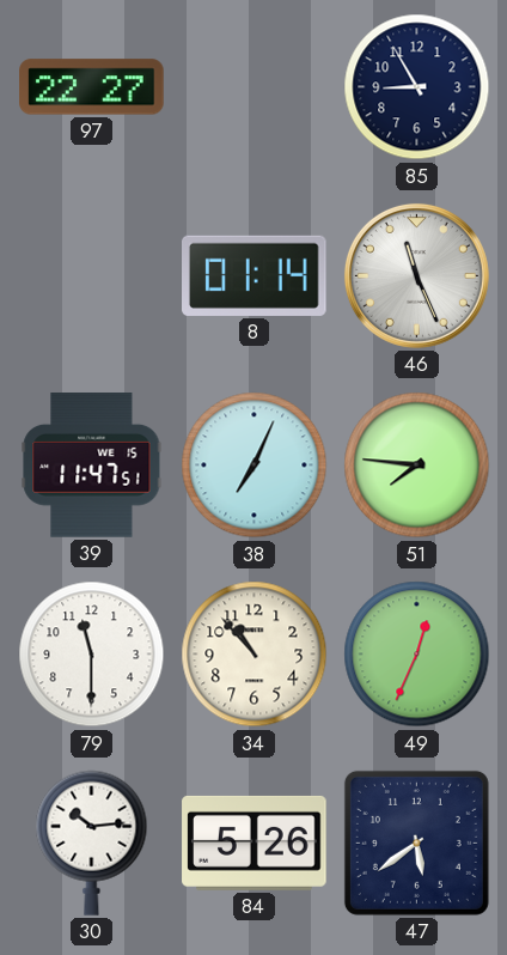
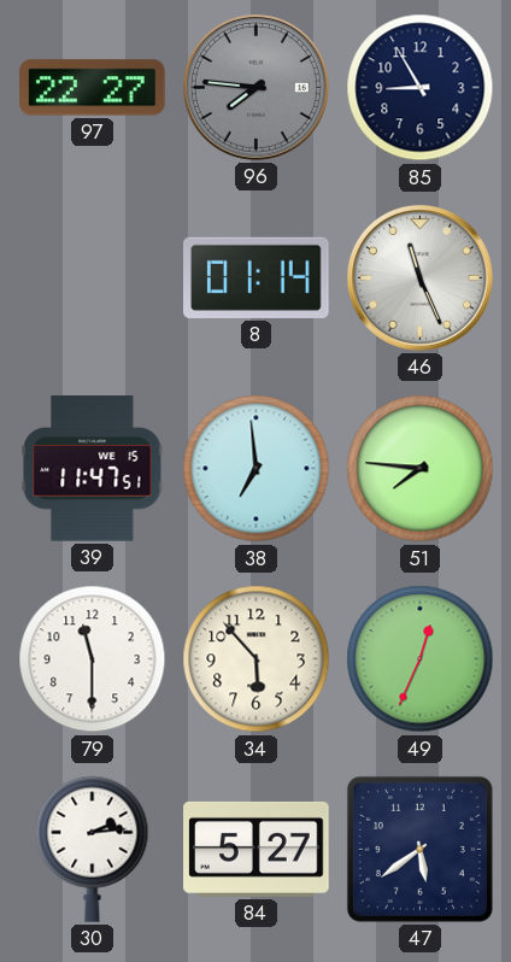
96: none -> 7:46 (255, 87)
38: 7:04 -> 6:59 (257, 469)
34: 10:53 -> 5:53 (257, 659)
30: 10:14 -> 2:14 (93, 849)
84: 5:26 -> 5:27 (257, 849)
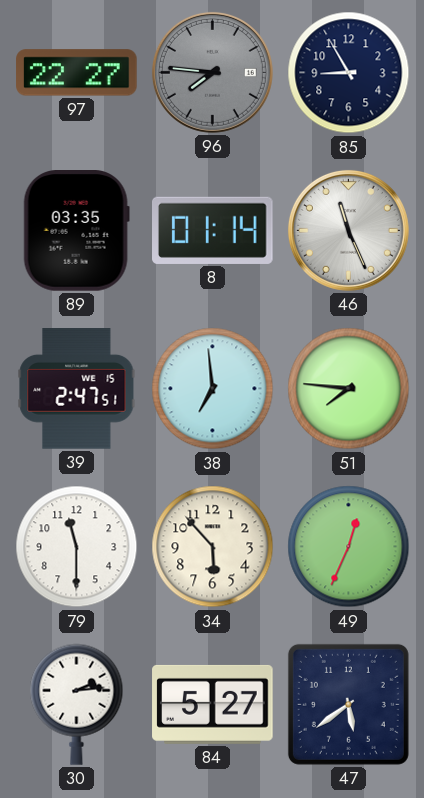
89: none -> 03:35 (76, 231)
39: 11:47 -> 2:47 (77, 389)
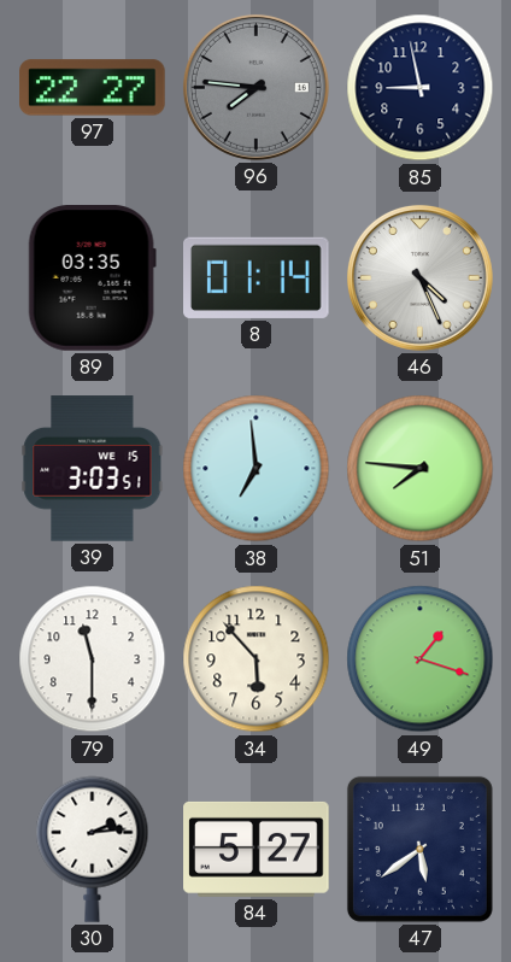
85: 8:55 -> 8:58 (421, 88)
46: 11:26 -> 4:26 (419, 277)
39: 2:47 -> 3:03 (93, 469)
49: 12:34 -> 1:18 (421, 659)
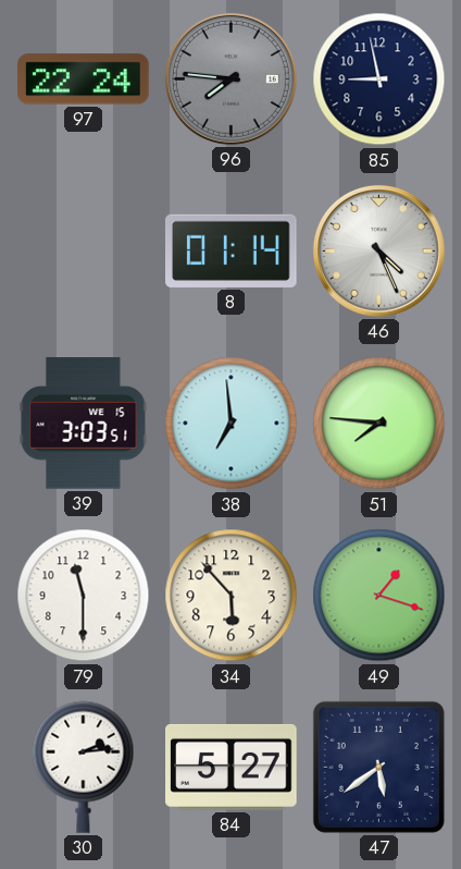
97: 22:27 -> 22:24 (84, 79)
89: 03:35 -> none (92, 278)
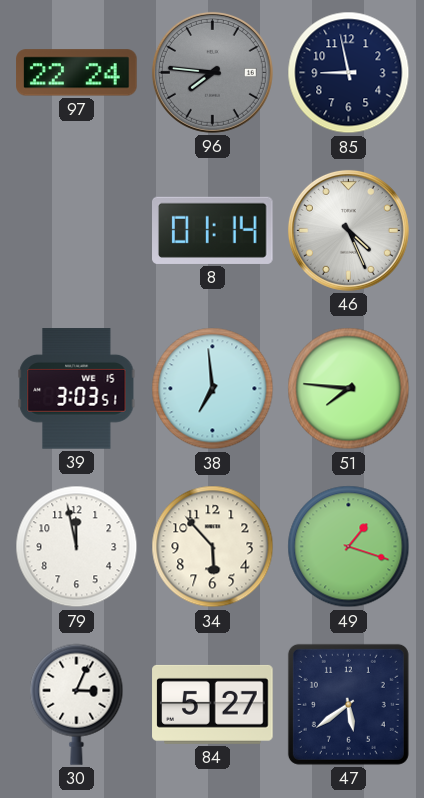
79: 11:30 -> 11:58 (77, 547)
30: 2:14 -> 3:04 (77, 704)
